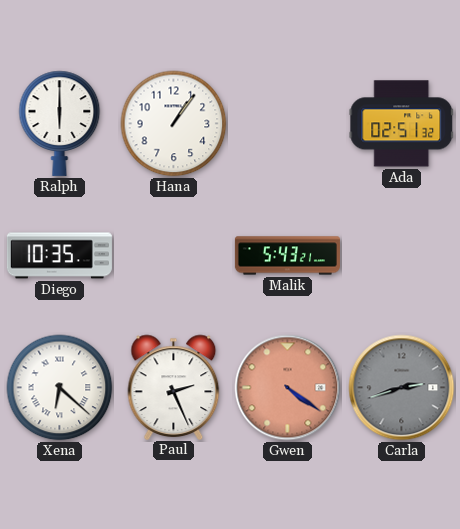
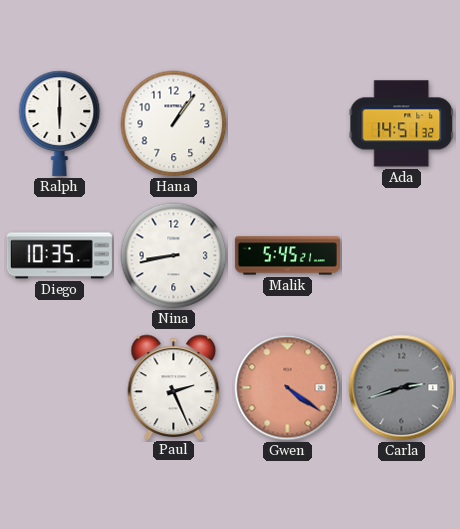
Ada: 02:51 -> 14:51 (402, 124)
Nina: none -> 8:43 (174, 256)
Malik: 5:43 -> 5:45 (287, 256)
Xena: 6:22 -> none (60, 388)
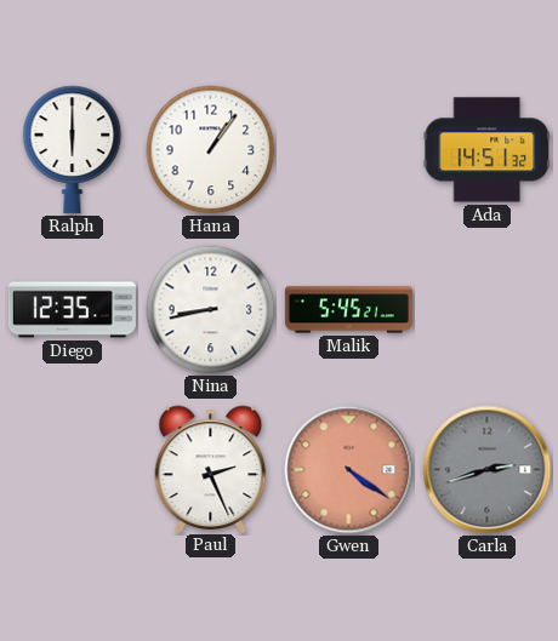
Diego: 10:35 -> 12:35 (72, 310)
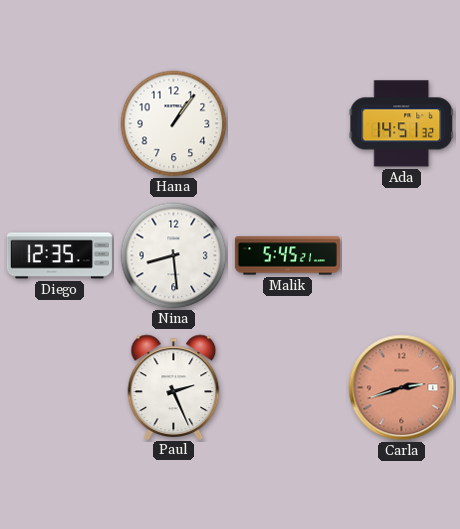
Ralph: 6:00 -> none (73, 149)
Nina: 8:43 -> 8:29 (174, 256)
Gwen: 4:21 -> none (349, 470)
Carla dial: grey -> salmon (402, 388)
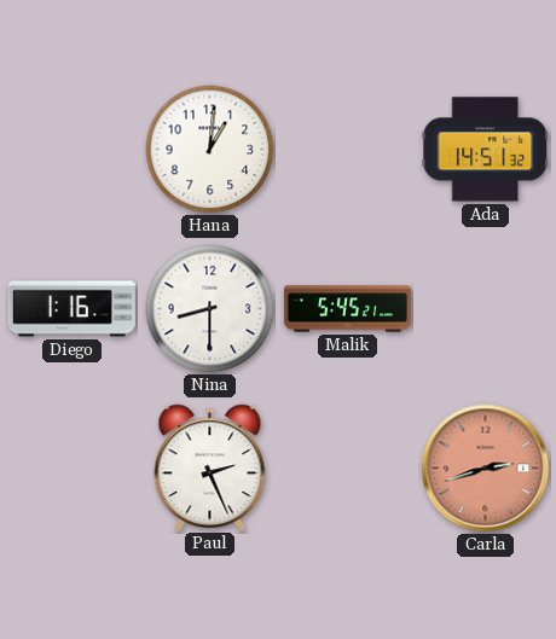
Hana: 1:06 -> 1:01 (210, 150)
Diego: 12:35 -> 1:16 (71, 309)
Nina: 8:29 -> 8:30 (210, 309)
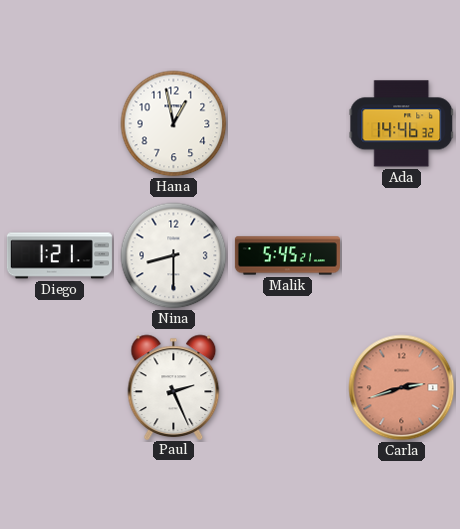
Hana: 1:01 -> 12:58 (174, 124)
Ada: 14:51 -> 14:46 (402, 124)
Diego: 1:16 -> 1:21 (59, 256)
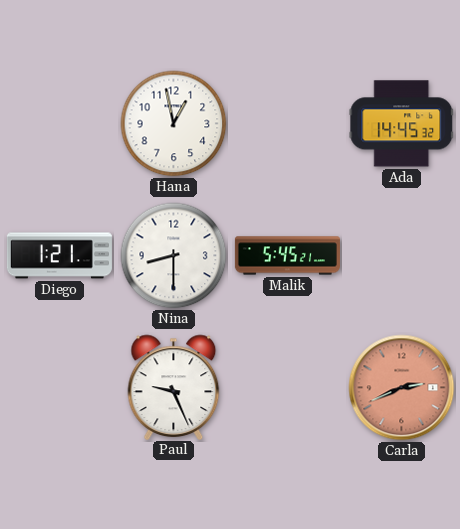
Ada: 14:46 -> 14:45 (402, 124)
Paul: 2:26 -> 9:26 (174, 387)
Carla: 2:42 -> 2:41 (402, 388)
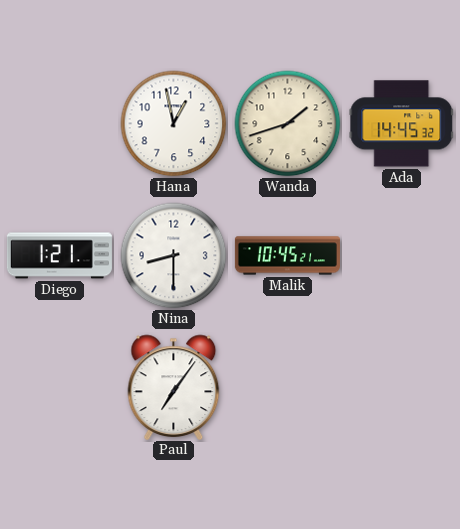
Wanda: none -> 1:42 (288, 124)
Malik: 5:45 -> 10:45 (287, 256)
Paul: 9:26 -> 7:06 (174, 387)
Carla: 2:41 -> none (402, 388)
